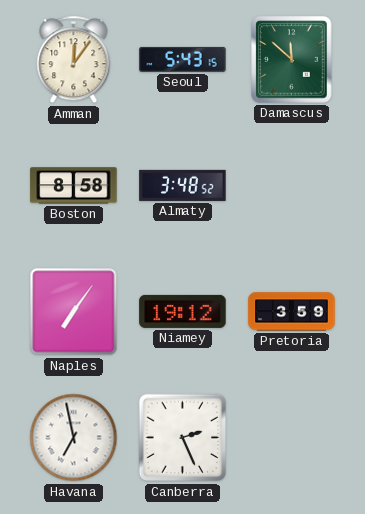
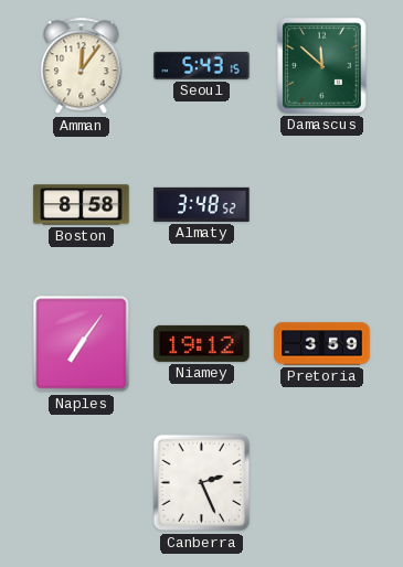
Havana: 6:58 -> none (74, 438)
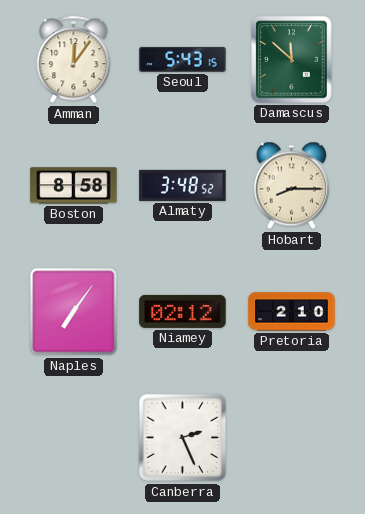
Hobart: none -> 8:15 (291, 186)
Niamey: 19:12 -> 02:12 (183, 311)
Pretoria: 3:59 -> 2:10 (292, 312)
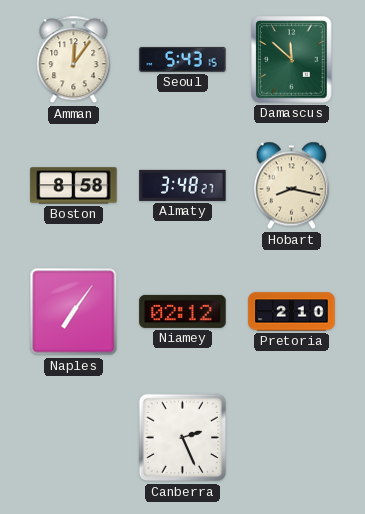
Almaty: 3:48:52 -> 3:48:27 (183, 185)
Hobart: 8:15 -> 8:17 (291, 186)
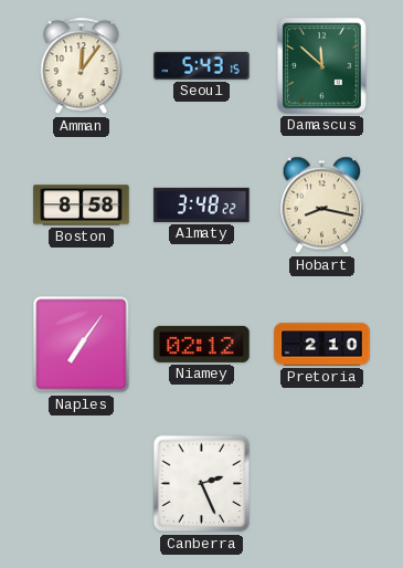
Almaty: 3:48:27 -> 3:48:22 (202, 204)
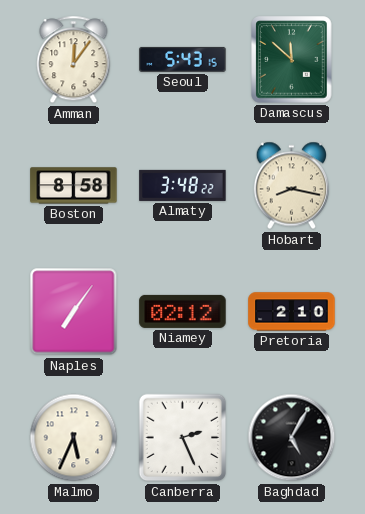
Malmo: none -> 5:34 (74, 438)
Baghdad: none -> 5:05 (292, 438)
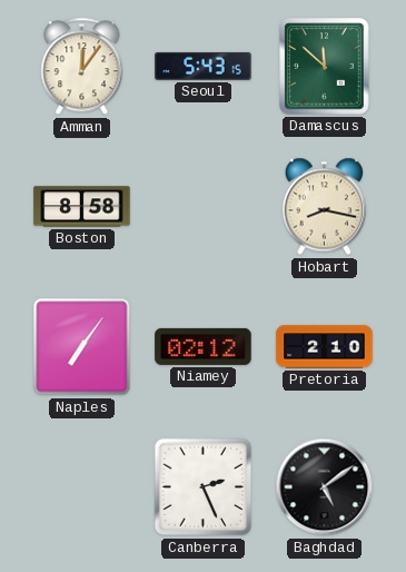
Almaty: 3:48 -> none (183, 185)
Malmo: 5:34 -> none (74, 438)
Baghdad: 5:05 -> 5:09 (325, 487)
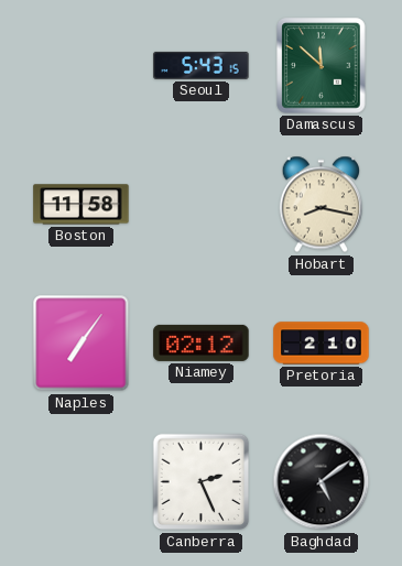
Amman: 12:06 -> none (82, 67)
Boston: 8:58 -> 11:58 (82, 205)
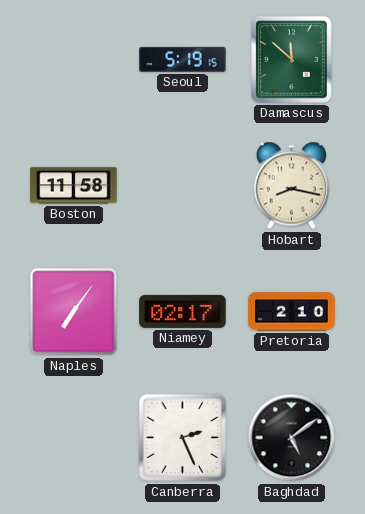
Seoul: 5:43 -> 5:19 (183, 59)
Niamey: 02:12 -> 02:17 (183, 311)
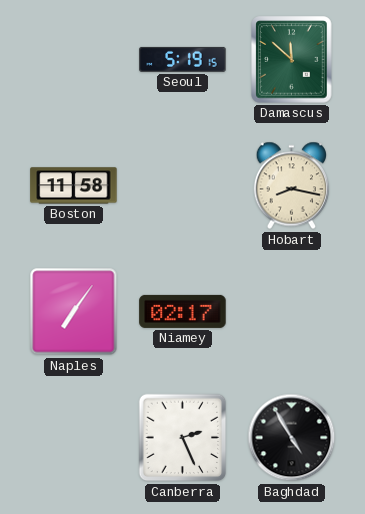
Pretoria: 2:10 -> none (292, 312)
Baghdad: 5:09 -> 4:55 (292, 438)
